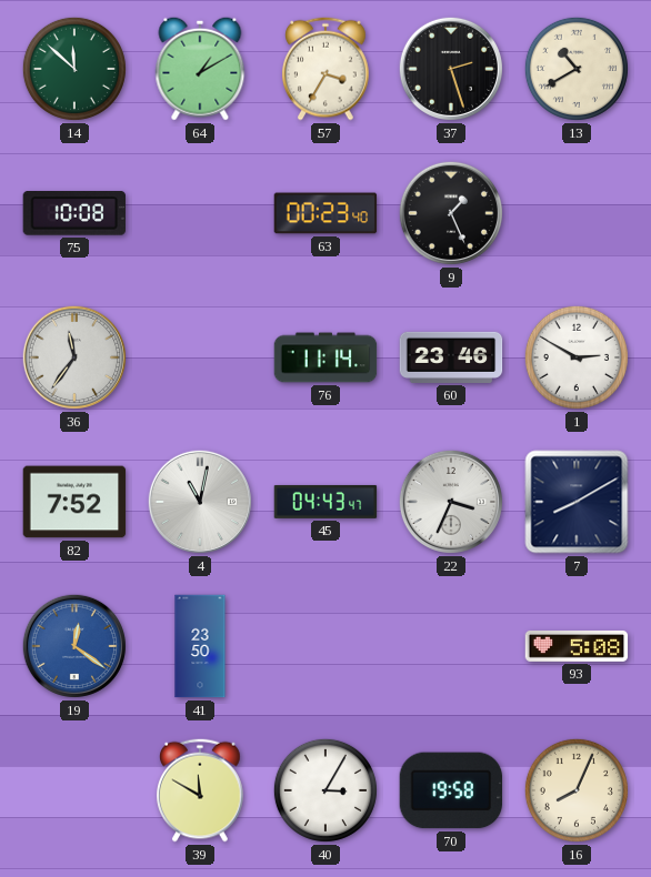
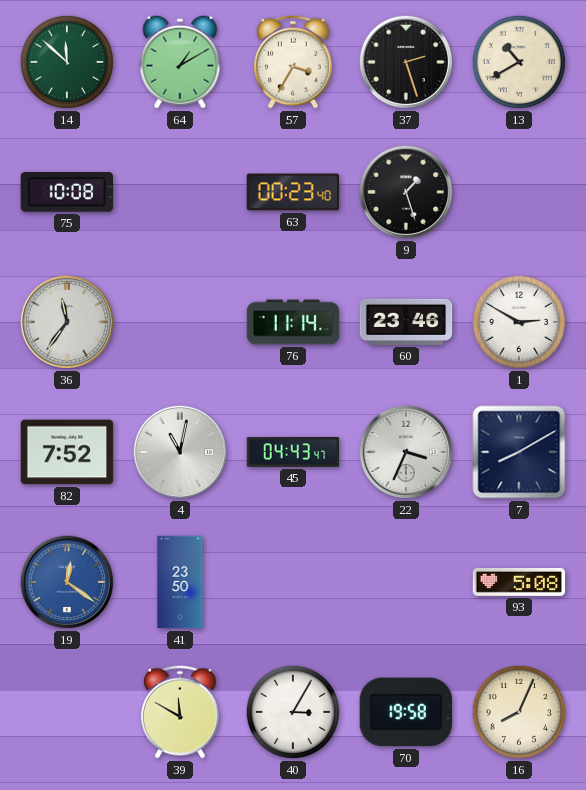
9: 1:26 -> 1:27 (406, 192)
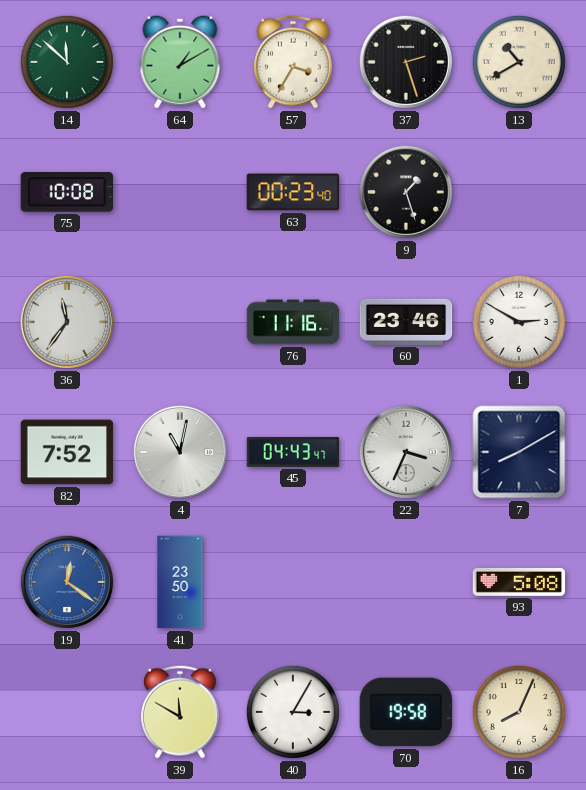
76: 11:14 -> 11:16 (293, 322)
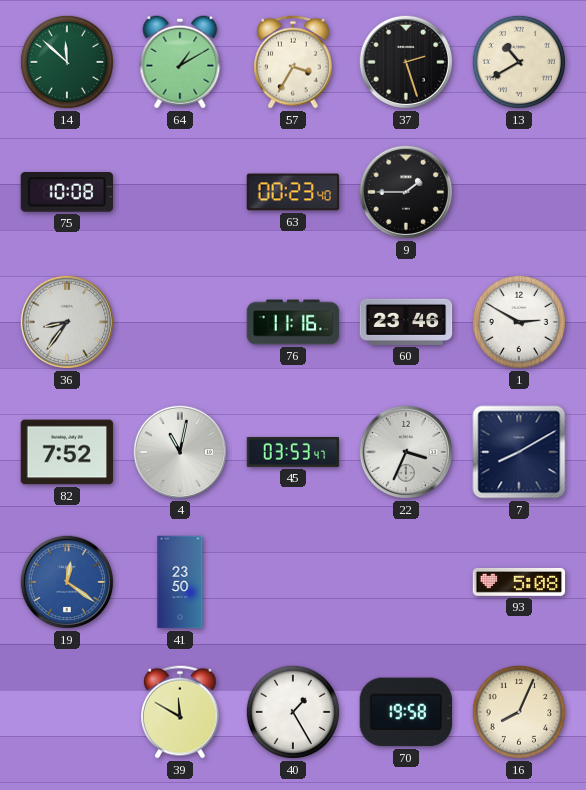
9: 1:27 -> 1:45 (406, 192)
36: 11:36 -> 8:36 (67, 322)
45: 04:43 -> 03:53 (293, 452)
40: 3:05 -> 1:25 (293, 712)
